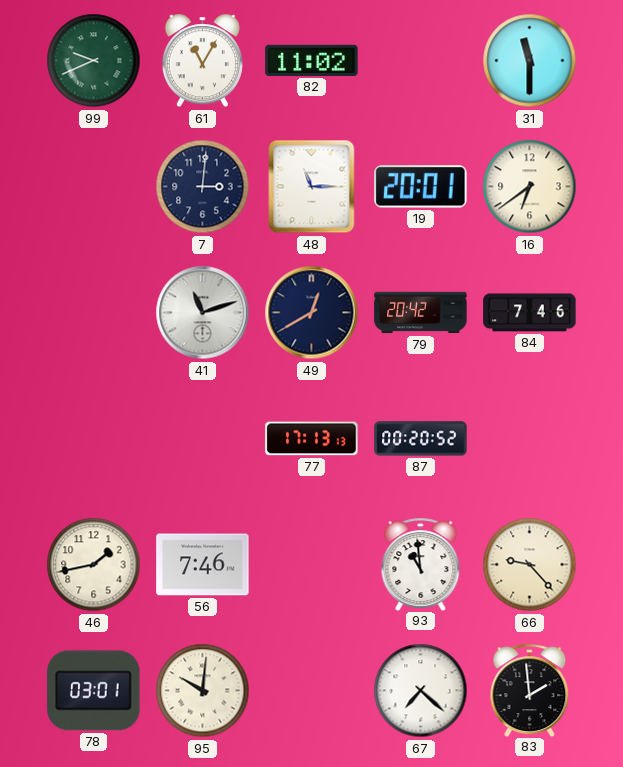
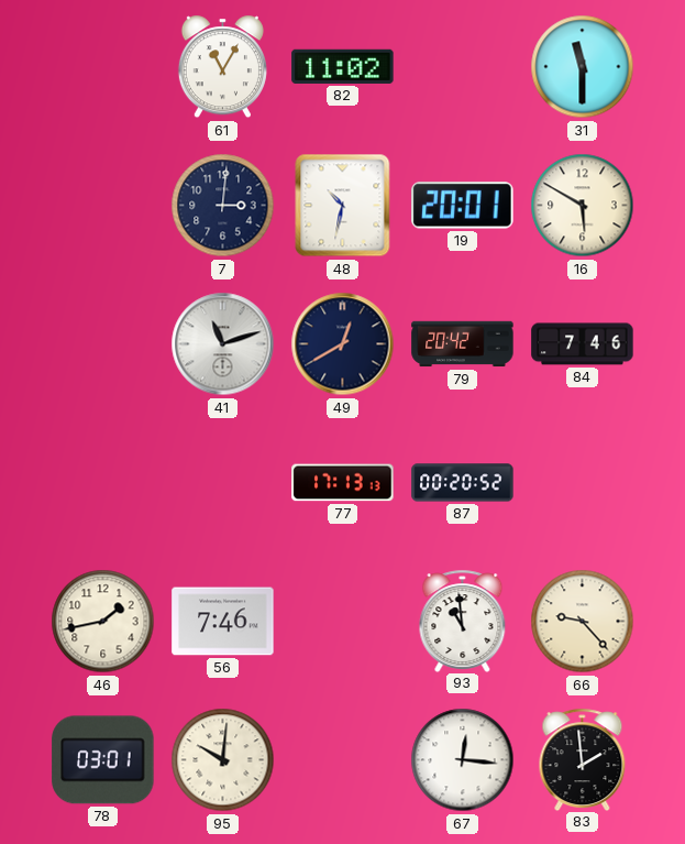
99: 9:41 -> none (94, 61)
48: 11:15 -> 10:32 (343, 206)
16: 6:39 -> 5:50 (583, 206)
67: 7:22 -> 12:16 (463, 760)
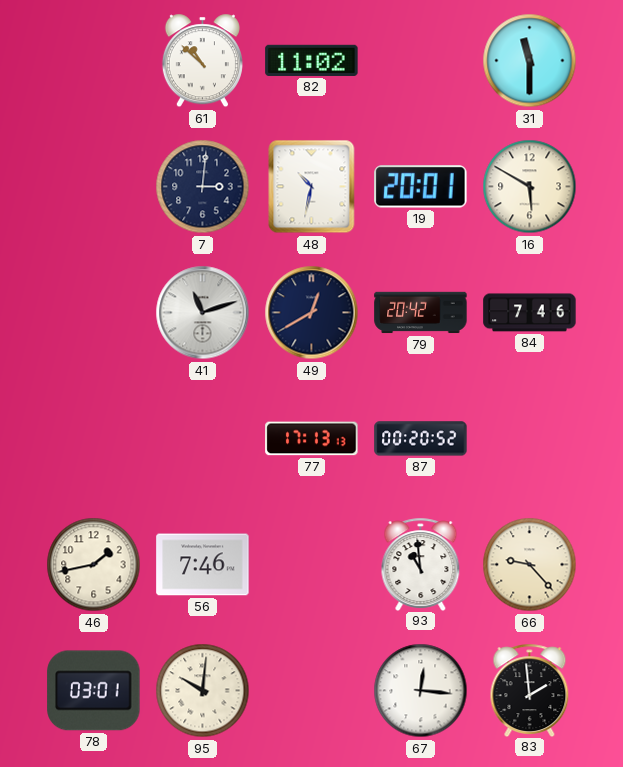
61: 11:05 -> 10:52 (202, 61)
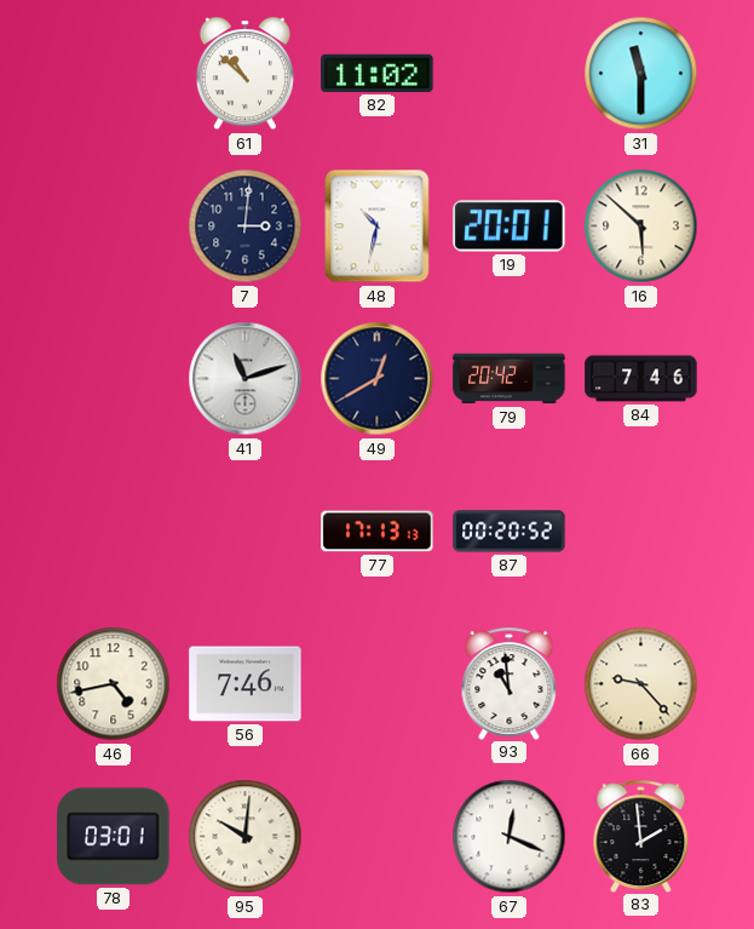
16: 5:50 -> 5:52 (641, 226)
46: 1:43 -> 4:43 (114, 684)
67: 12:16 -> 12:19 (510, 837)
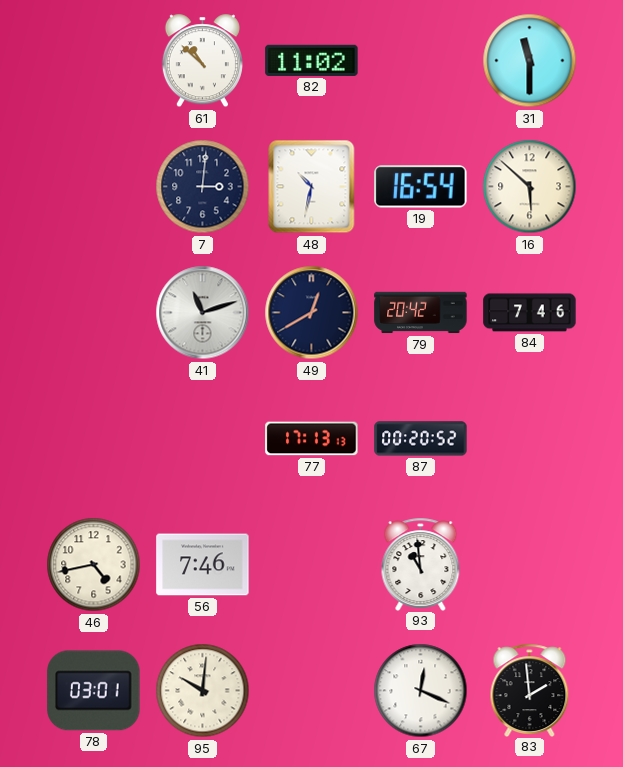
19: 20:01 -> 16:54 (421, 187)
66: 9:23 -> none (641, 684)
